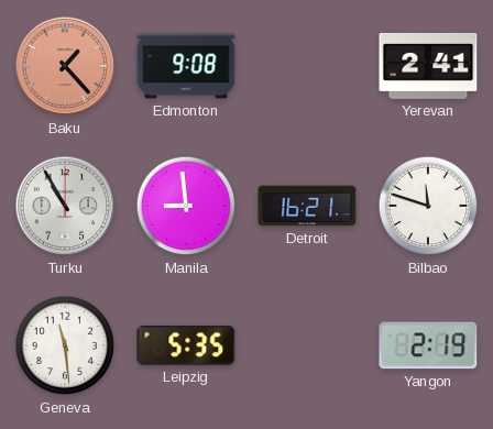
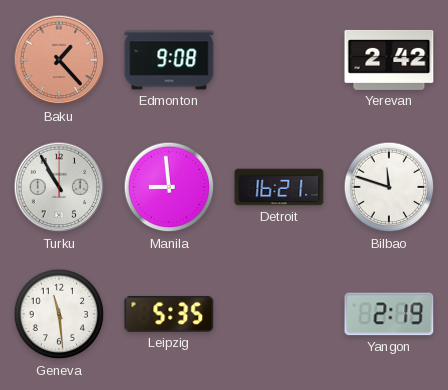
Yerevan: 2:41 -> 2:42 (389, 60)
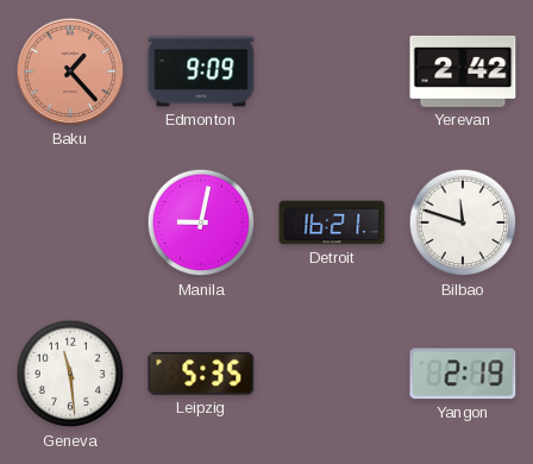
Edmonton: 9:08 -> 9:09 (201, 71)
Turku: 10:55 -> none (59, 187)
Manila: 8:59 -> 9:02 (201, 222)
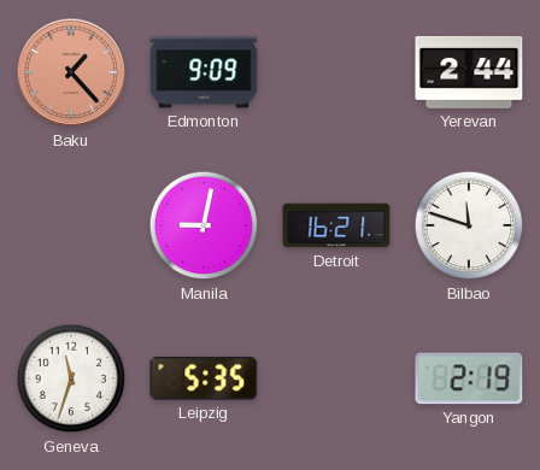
Yerevan: 2:42 -> 2:44 (469, 72)
Geneva: 11:29 -> 11:33 (71, 378)
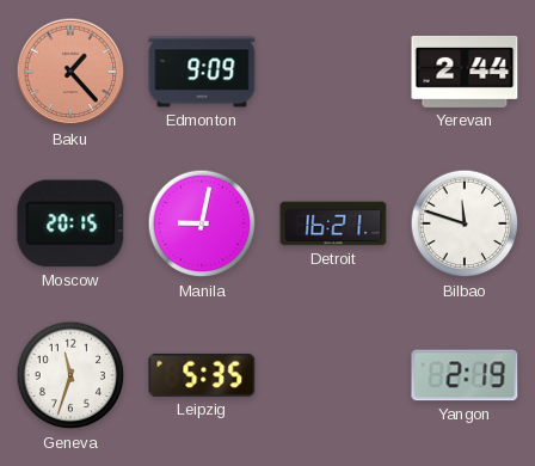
Moscow: none -> 20:15 (70, 223)
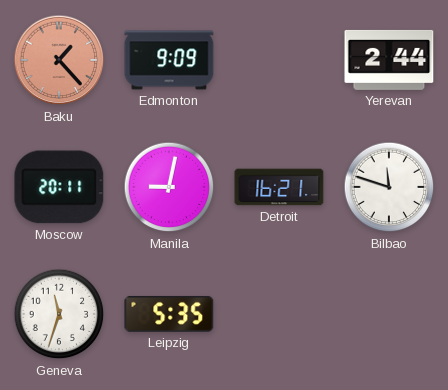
Moscow: 20:15 -> 20:11 (59, 187)
Yangon: 2:19 -> none (465, 375)
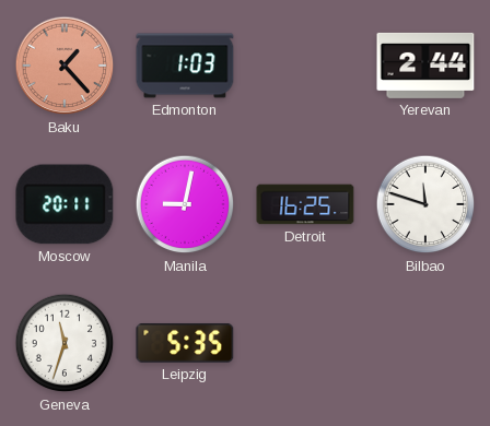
Edmonton: 9:09 -> 1:03 (185, 66)
Detroit: 16:21 -> 16:25 (305, 204)
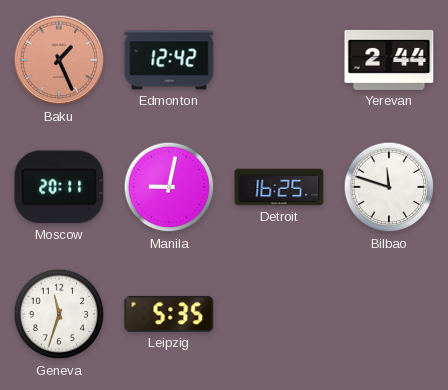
Baku: 1:23 -> 1:26 (59, 60)
Edmonton: 1:03 -> 12:42 (169, 60)
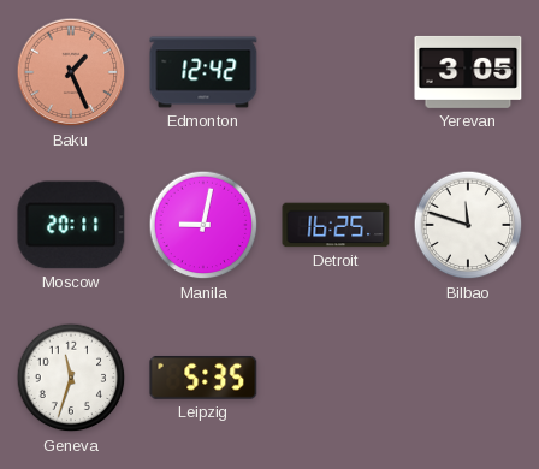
Yerevan: 2:44 -> 3:05 (468, 72)
